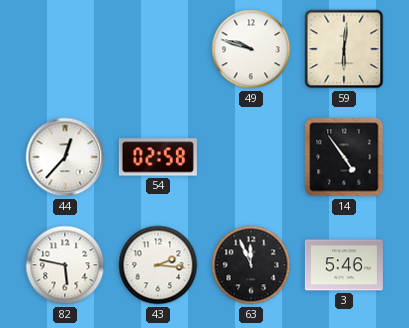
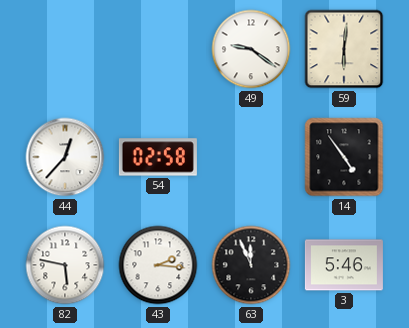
49: 9:48 -> 9:21 (251, 49)
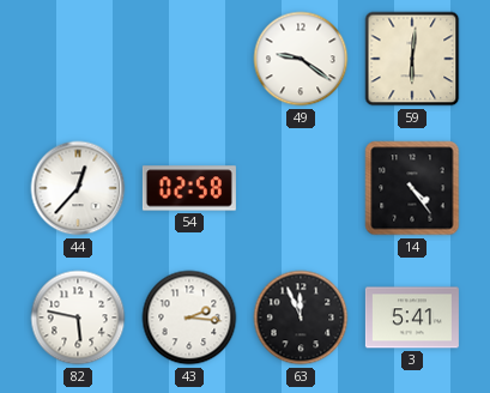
14: 4:54 -> 4:24 (412, 188)
3: 5:46 -> 5:41 (412, 318)
